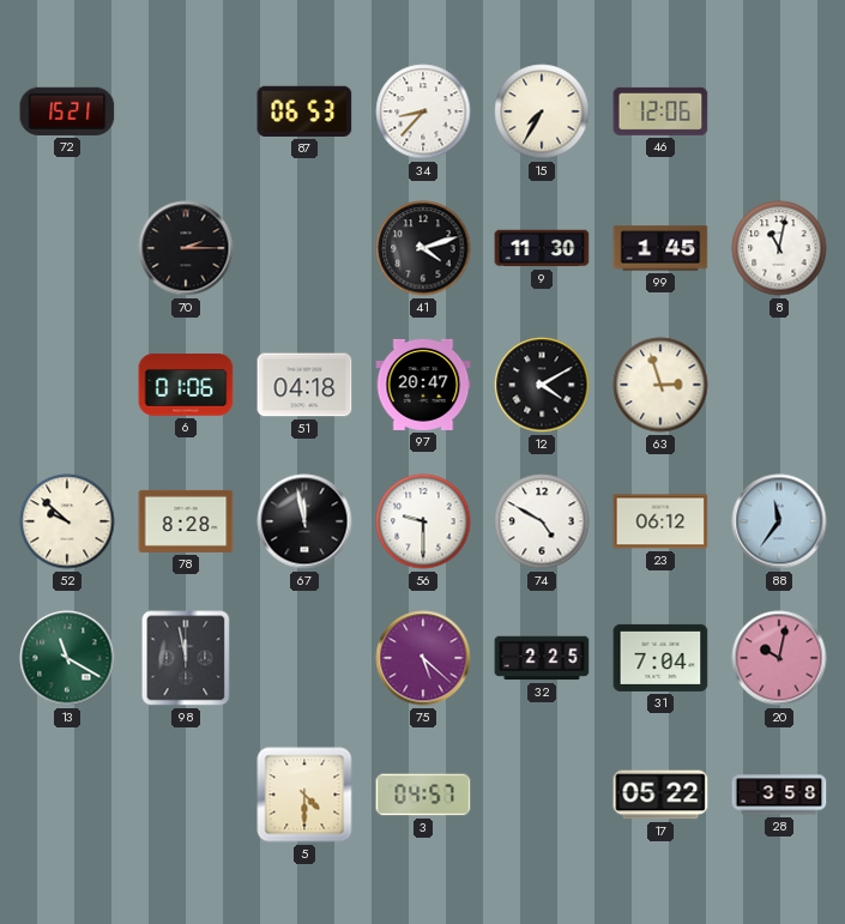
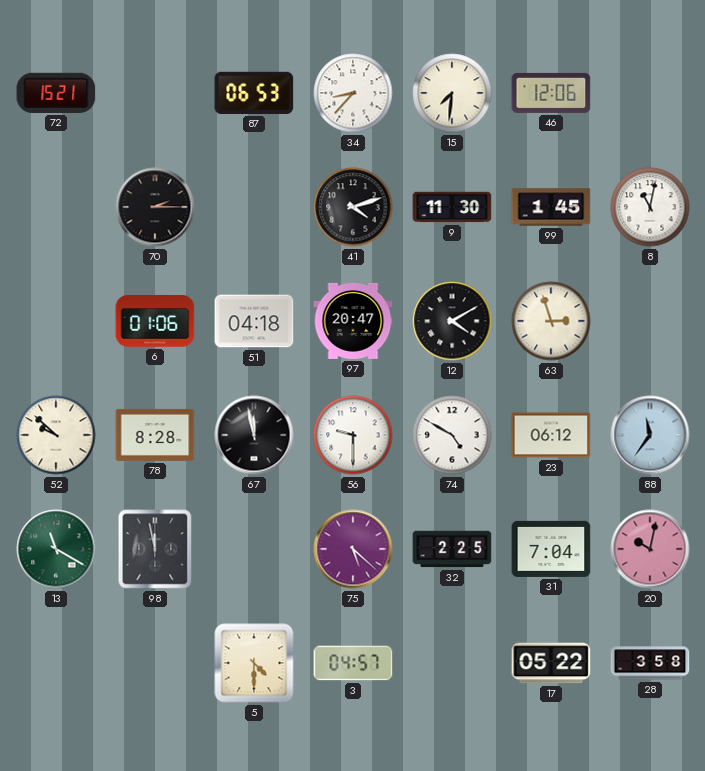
15: 7:35 -> 7:31 (452, 93)
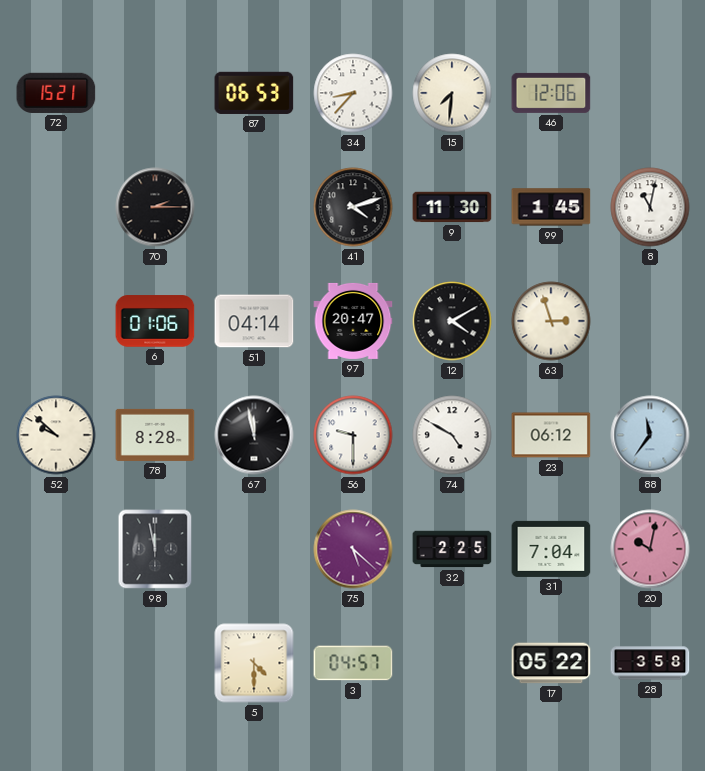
51: 04:18 -> 04:14 (254, 321)
13: 11:20 -> none (56, 549)
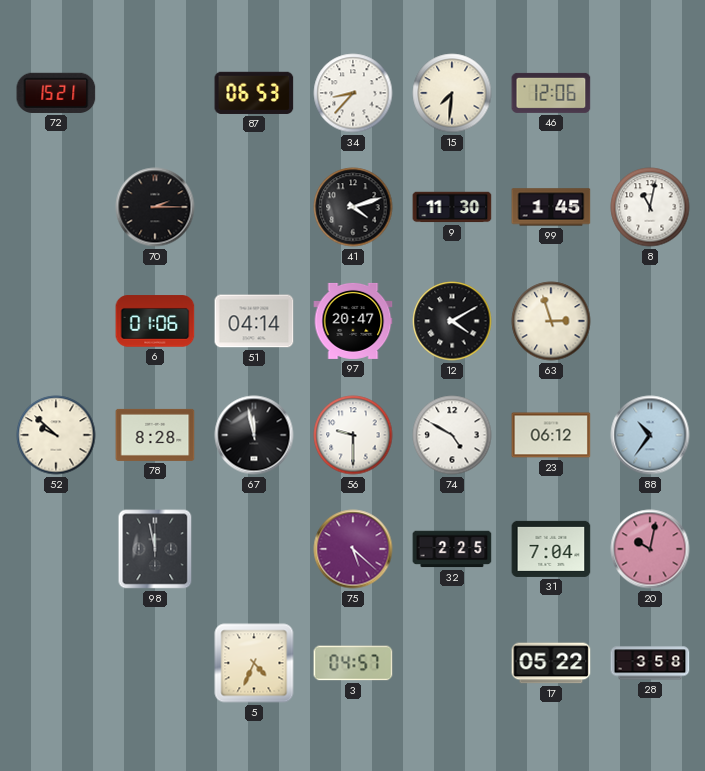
88: 11:36 -> 10:36 (650, 435)
5: 4:30 -> 4:34 (254, 663)
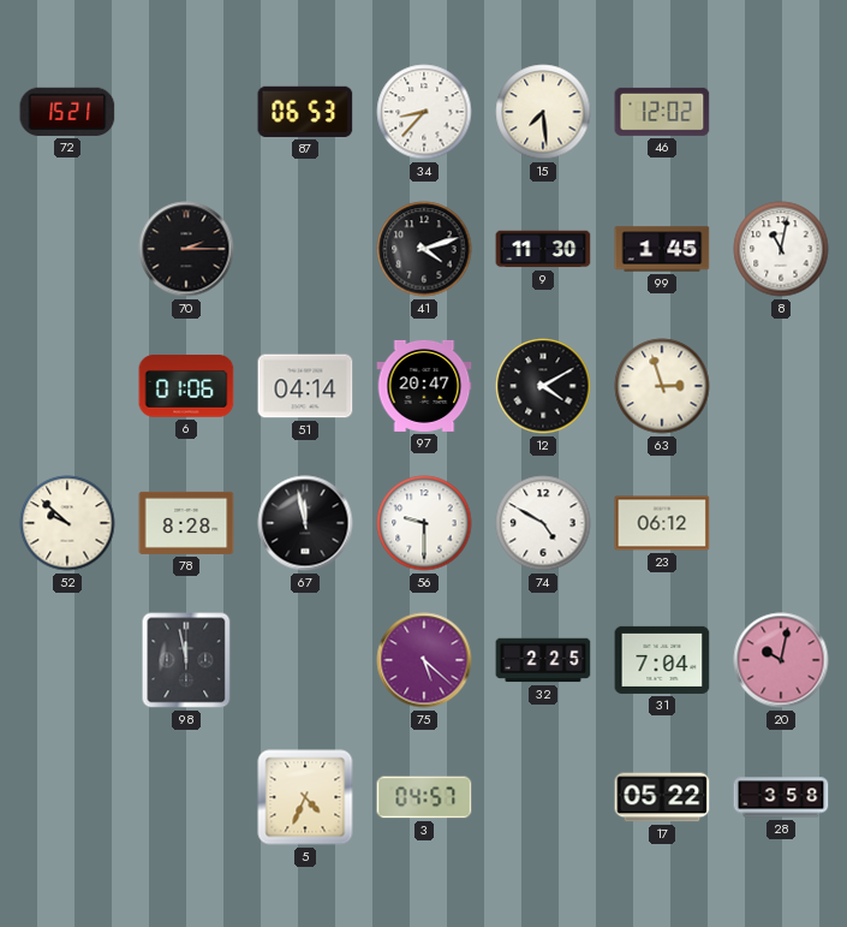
15: 7:31 -> 7:29 (543, 112)
46: 12:06 -> 12:02 (662, 112)
88: 10:36 -> none (650, 435)
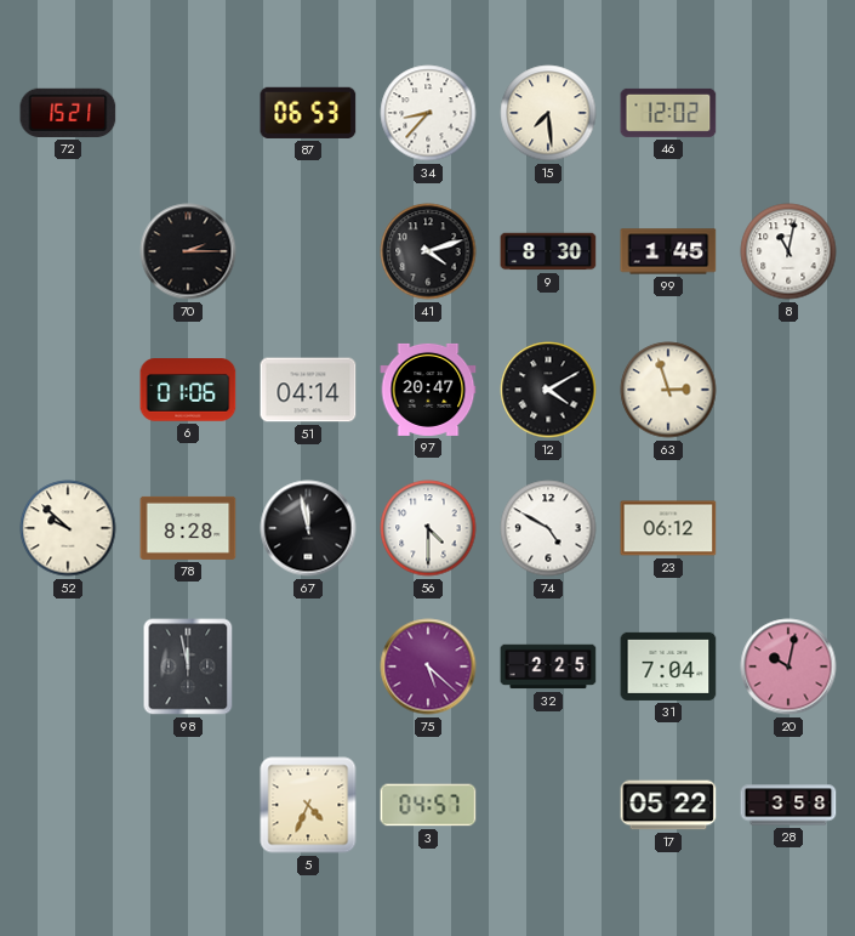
9: 11:30 -> 8:30 (548, 251)
56: 9:30 -> 4:30 (428, 528)
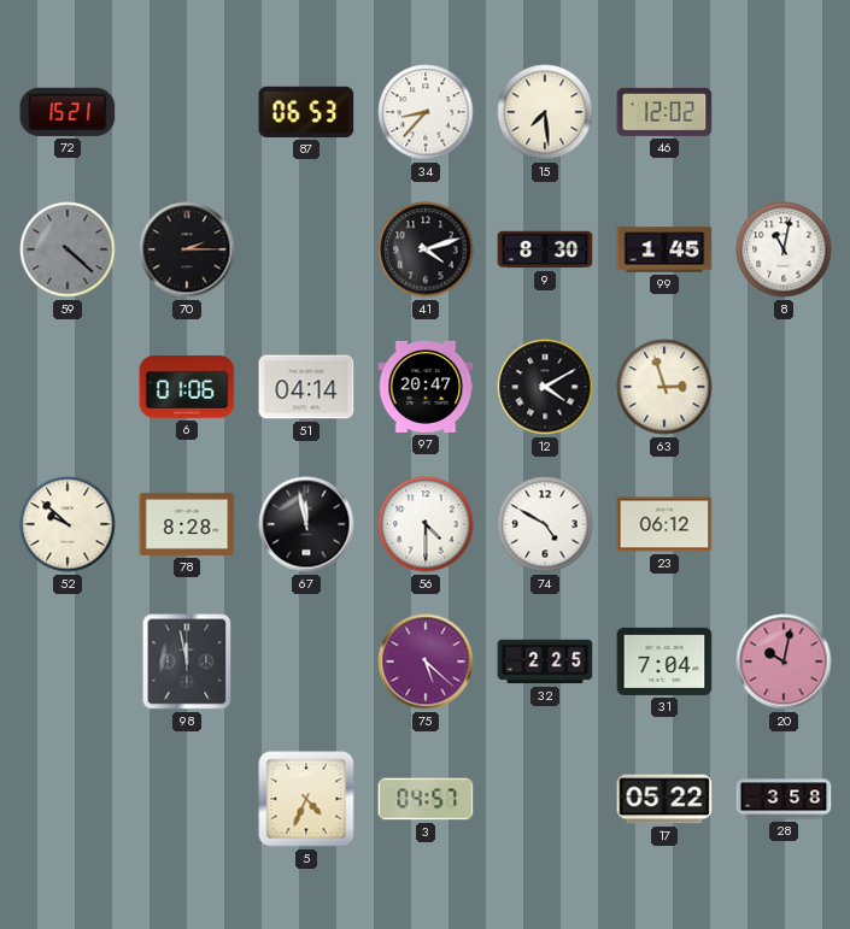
59: none -> 4:22 (68, 249)
